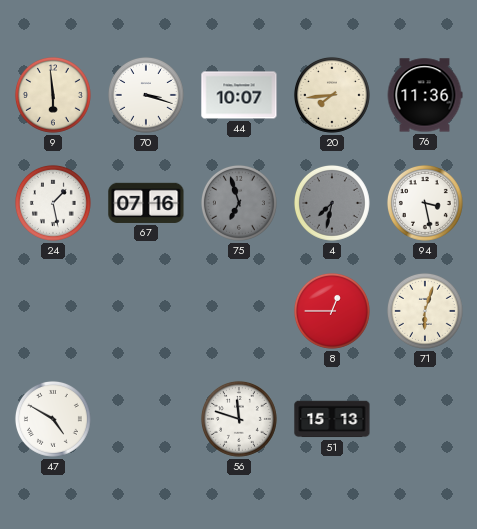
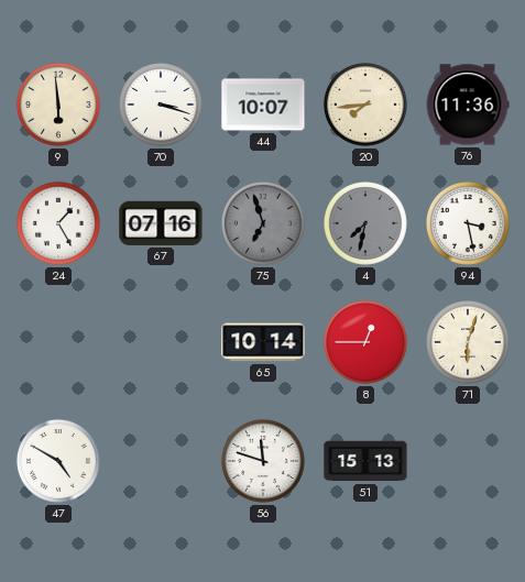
24: 1:28 -> 1:25 (58, 223)
65: none -> 10:14 (263, 342)
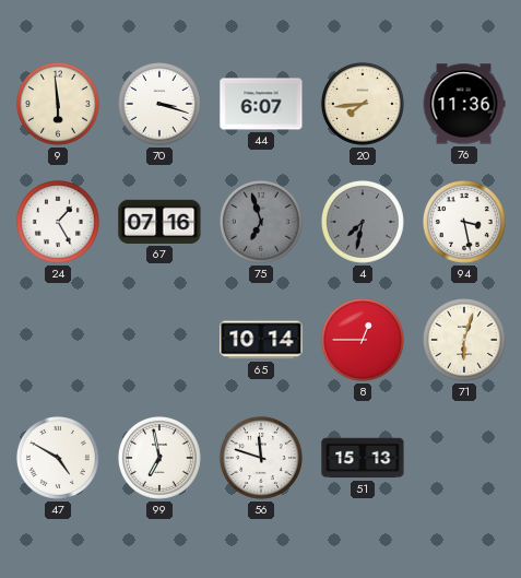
44: 10:07 -> 6:07 (261, 104)
99: none -> 6:58 (159, 458)
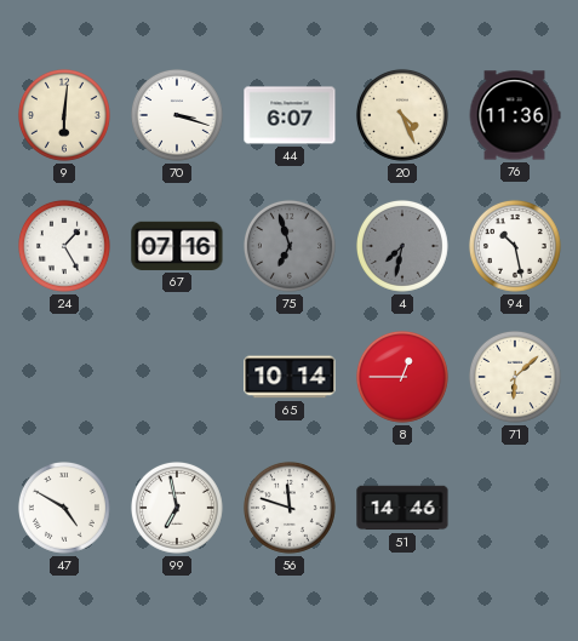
9: 5:59 -> 6:01 (64, 115)
20: 7:44 -> 4:26 (402, 115)
94: 3:28 -> 10:28 (515, 246)
71: 6:03 -> 6:08 (515, 377)
51: 15:13 -> 14:46 (402, 508)
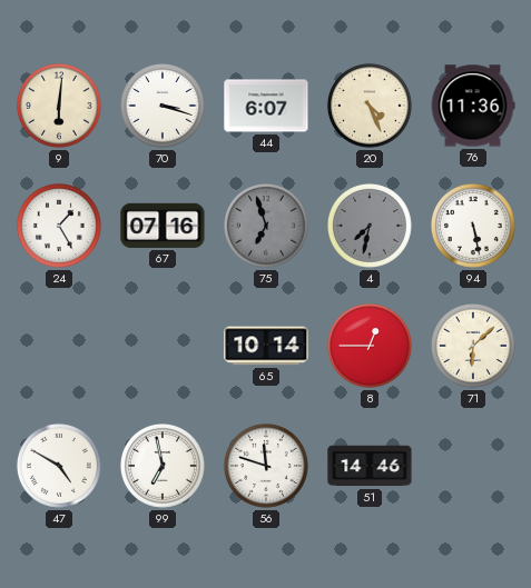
94: 10:28 -> 5:28 (473, 226)
